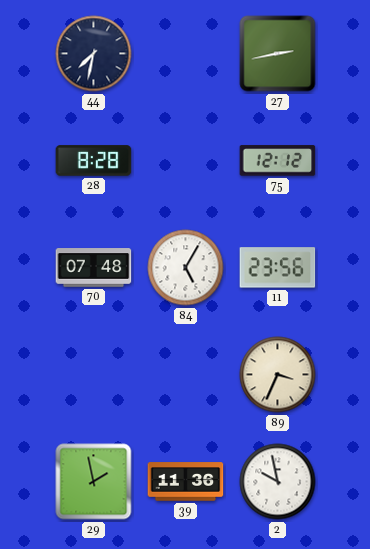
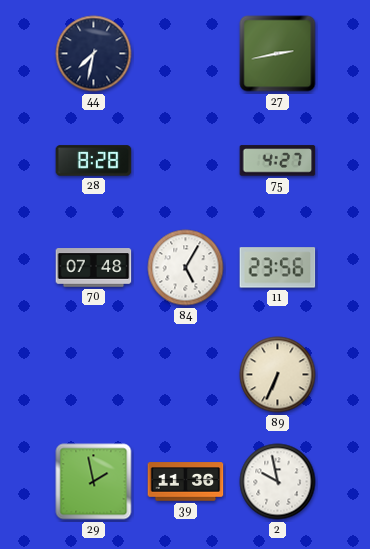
75: 12:12 -> 4:27 (278, 161)
89: 3:34 -> 6:34 (278, 375)
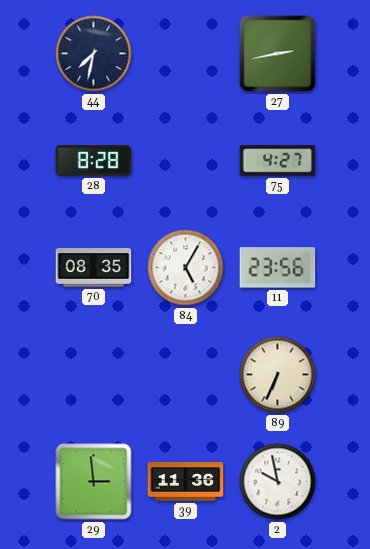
70: 07:48 -> 08:35 (94, 268)
29: 1:58 -> 2:59 (94, 482)
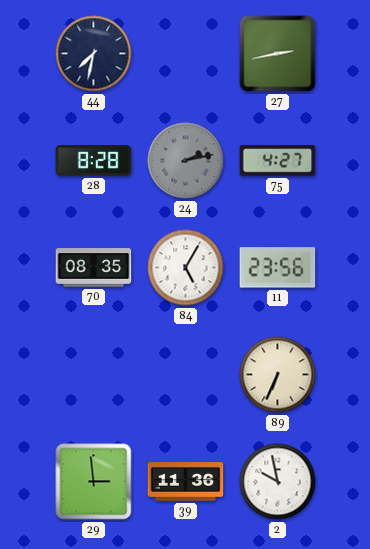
24: none -> 2:13 (186, 161)
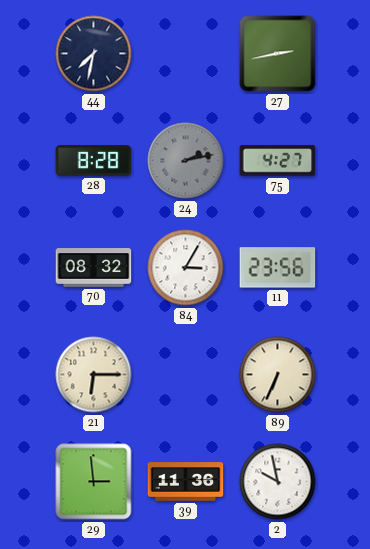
70: 08:35 -> 08:32 (94, 268)
84: 5:05 -> 3:05 (186, 268)
21: none -> 6:15 (94, 375)
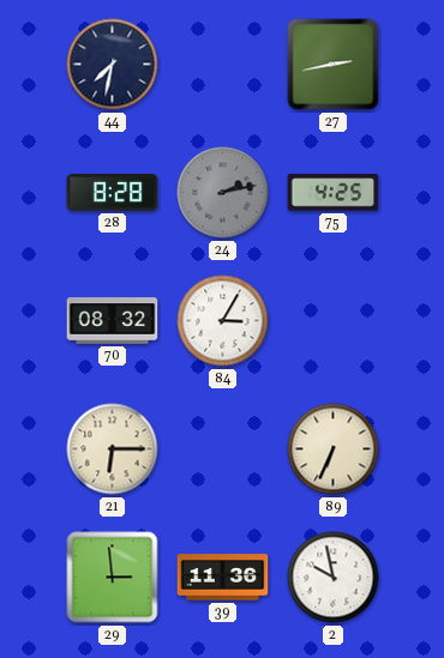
75: 4:27 -> 4:25 (334, 193)
11: 23:56 -> none (278, 268)
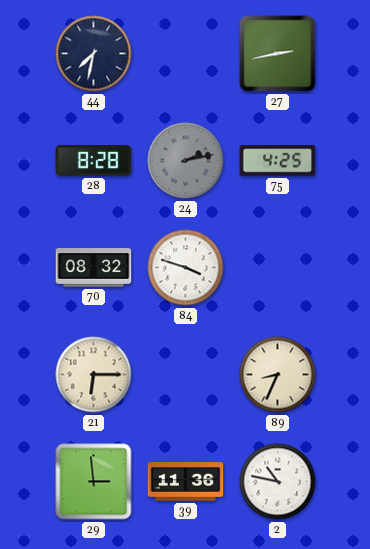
84: 3:05 -> 3:48 (186, 268)
89: 6:34 -> 8:34 (278, 375)
2: 9:58 -> 10:47 (278, 482)
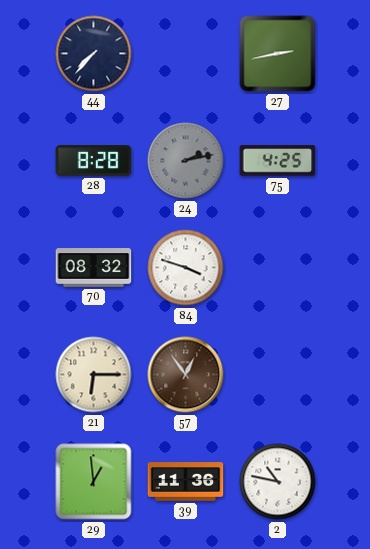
44: 7:32 -> 7:37 (94, 54)
57: none -> 12:54 (186, 375)
89: 8:34 -> none (278, 375)
29: 2:59 -> 12:59 (94, 482)
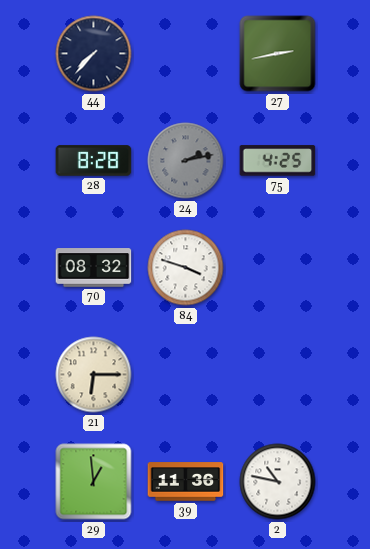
57: 12:54 -> none (186, 375)
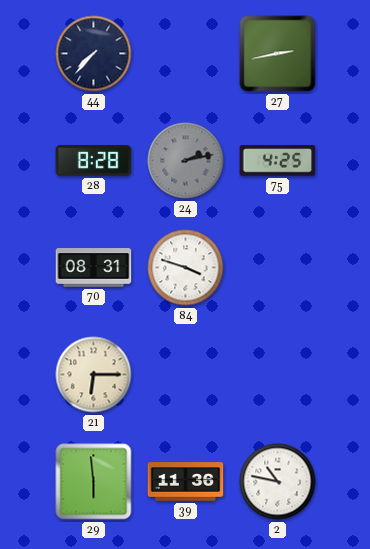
70: 08:32 -> 08:31 (94, 268)
29: 12:59 -> 5:59 (94, 482)
